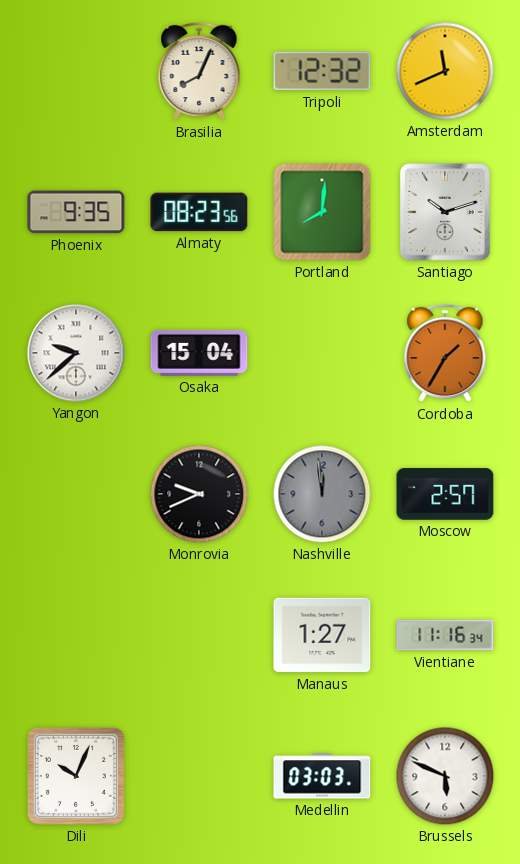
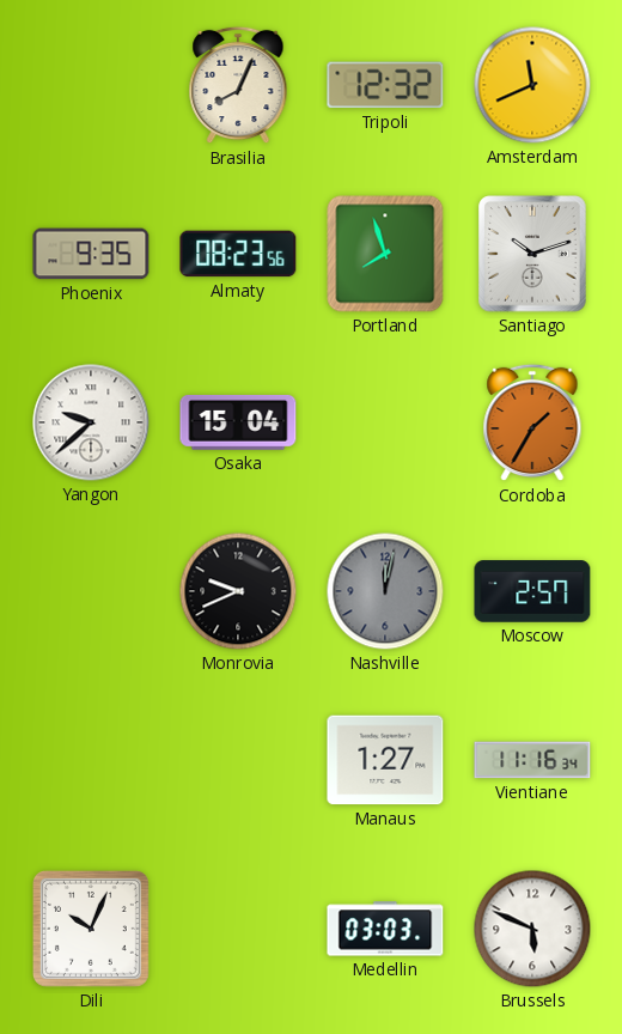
Portland: 8:01 -> 7:57 (385, 254)
Nashville: 11:59 -> 12:02 (385, 591)
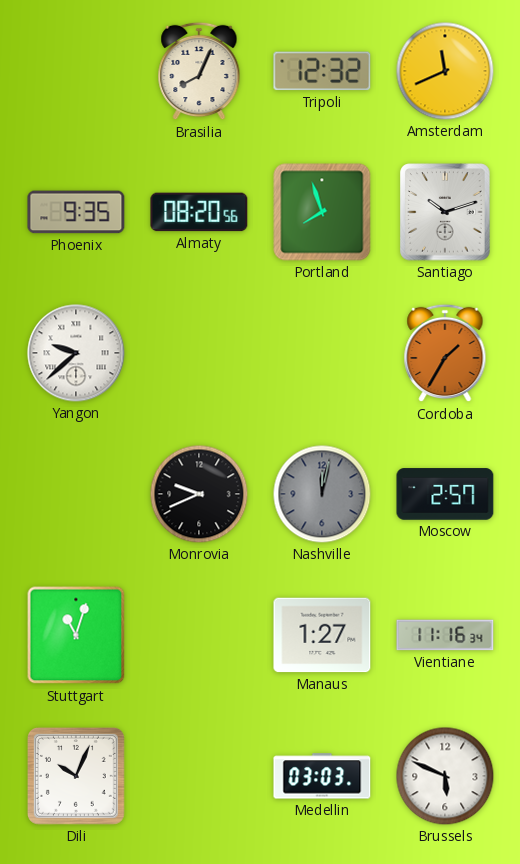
Almaty: 08:23 -> 08:20 (199, 212)
Osaka: 15:04 -> none (238, 422)
Stuttgart: none -> 11:03 (76, 635)
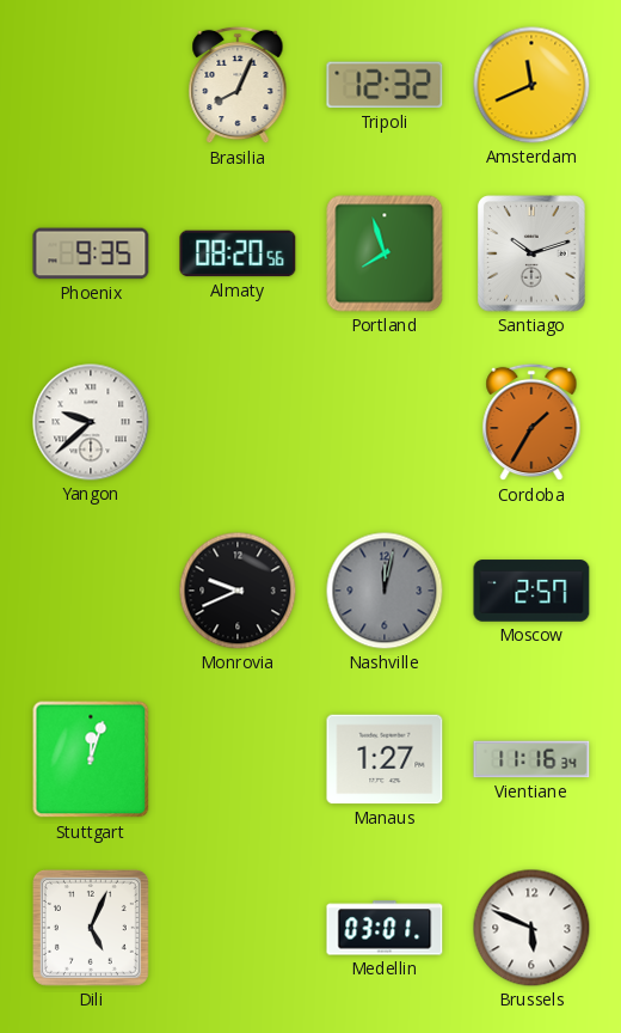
Stuttgart: 11:03 -> 12:03 (91, 759)
Dili: 10:04 -> 5:04 (91, 928)
Medellin: 03:03 -> 03:01 (385, 928)
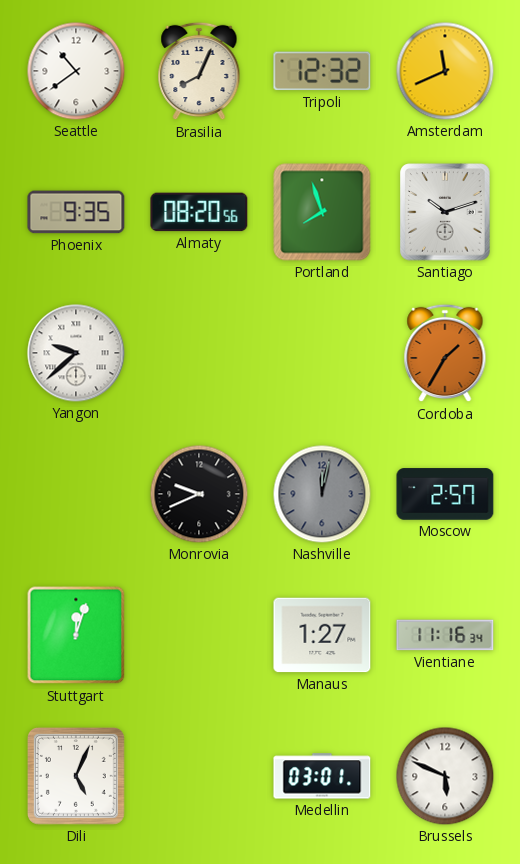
Seattle: none -> 10:39 (76, 71)
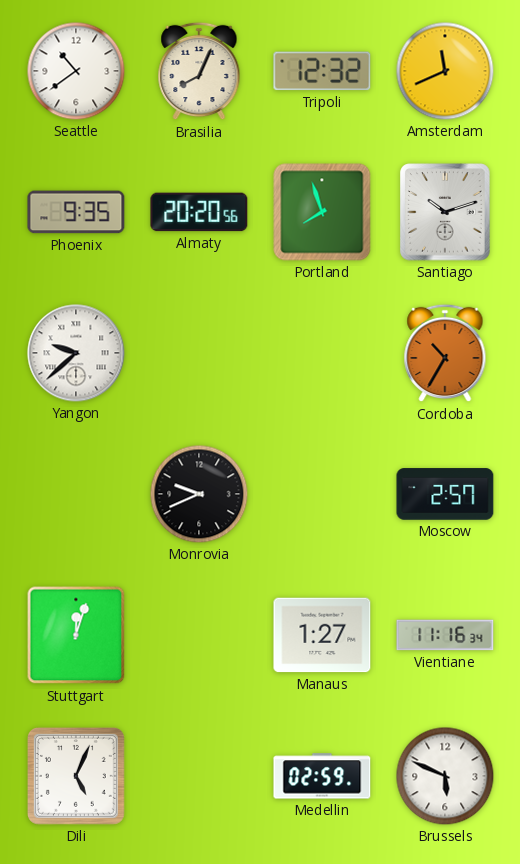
Almaty: 08:20 -> 20:20 (199, 212)
Cordoba: 1:35 -> 10:35 (445, 353)
Nashville: 12:02 -> none (322, 494)
Medellin: 03:01 -> 02:59 (322, 776)
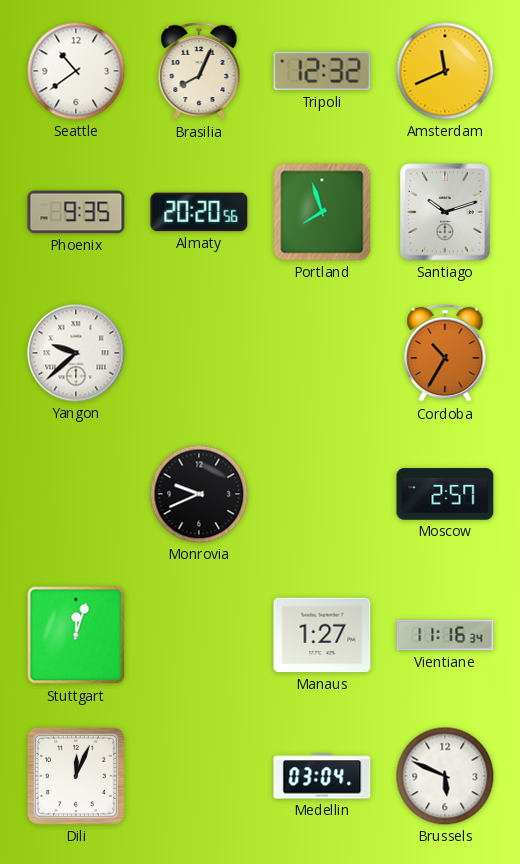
Dili: 5:04 -> 12:04 (76, 776)
Medellin: 02:59 -> 03:04 (322, 776)
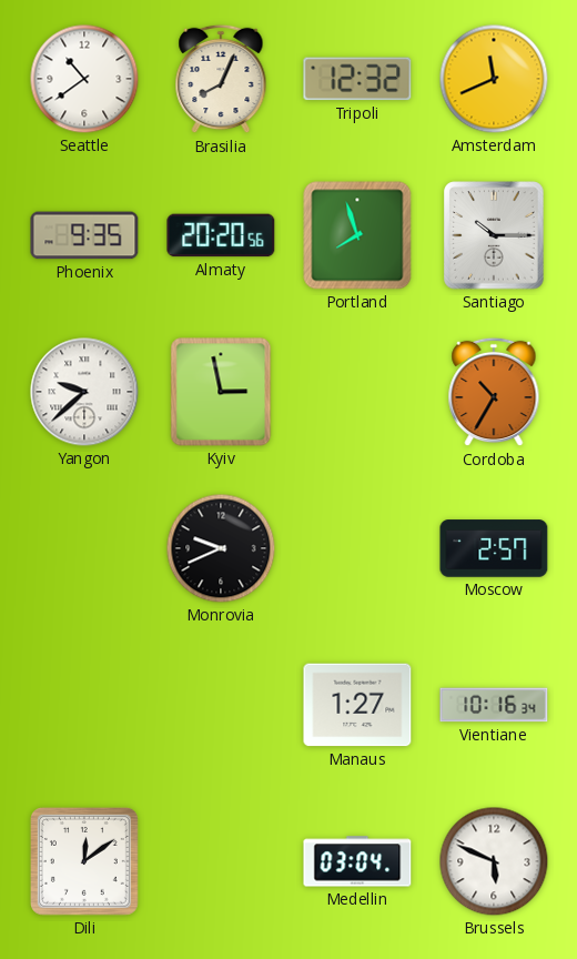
Santiago: 10:12 -> 10:15 (494, 235)
Kyiv: none -> 2:58 (221, 392)
Stuttgart: 12:03 -> none (76, 635)
Vientiane: 11:16 -> 10:16 (494, 705)
Dili: 12:04 -> 12:09 (84, 861)
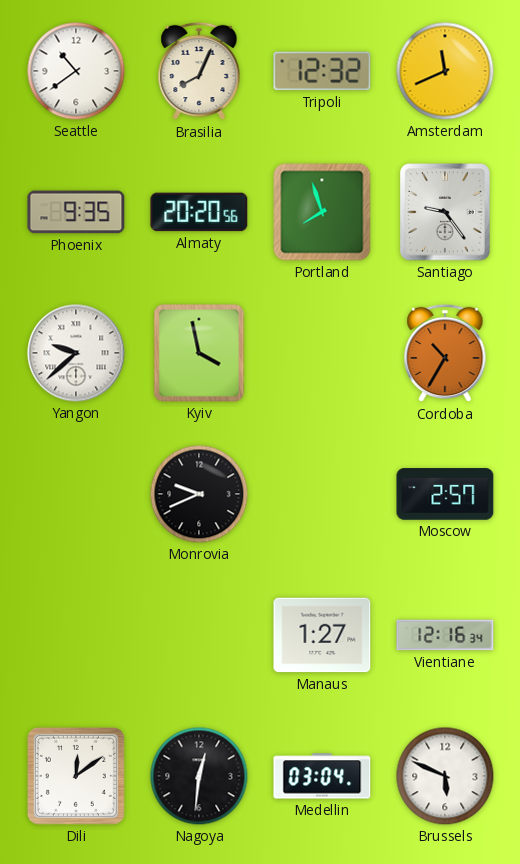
Santiago: 10:15 -> 9:24 (445, 212)
Kyiv: 2:58 -> 3:58 (199, 353)
Vientiane: 10:16 -> 12:16 (445, 635)
Nagoya: none -> 12:31 (199, 776)
